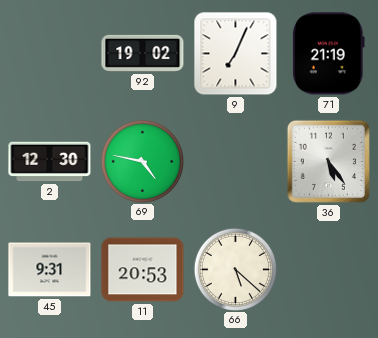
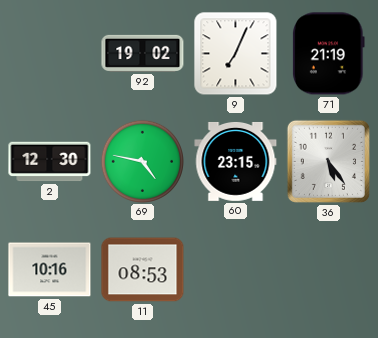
60: none -> 23:15 (236, 161)
45: 9:31 -> 10:16 (50, 270)
11: 20:53 -> 08:53 (143, 270)
66: 5:22 -> none (235, 269)
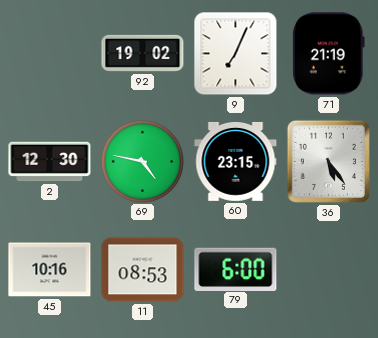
79: none -> 6:00 (236, 269)
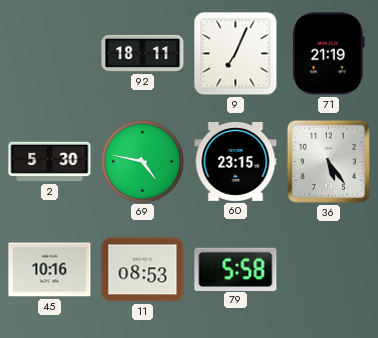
92: 19:02 -> 18:11 (143, 53)
2: 12:30 -> 5:30 (50, 162)
79: 6:00 -> 5:58 (236, 269)
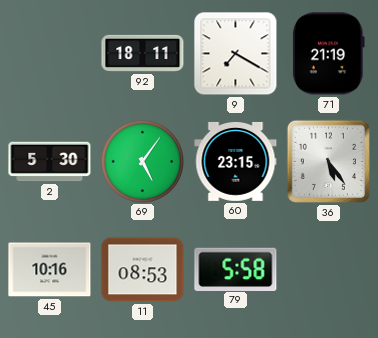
9: 7:04 -> 7:20 (236, 54)
69: 4:47 -> 5:06 (142, 161)
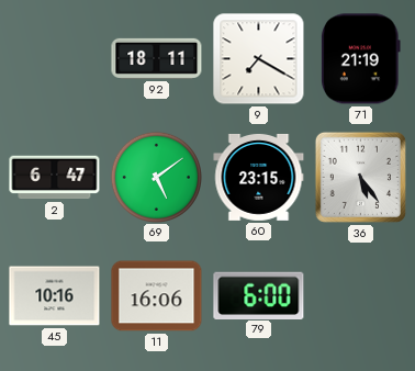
2: 5:30 -> 6:47 (55, 178)
69: 5:06 -> 5:09 (156, 177)
11: 08:53 -> 16:06 (157, 296)
79: 5:58 -> 6:00 (259, 295)
